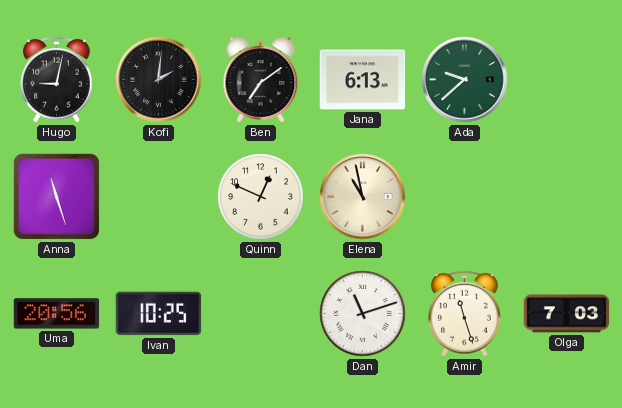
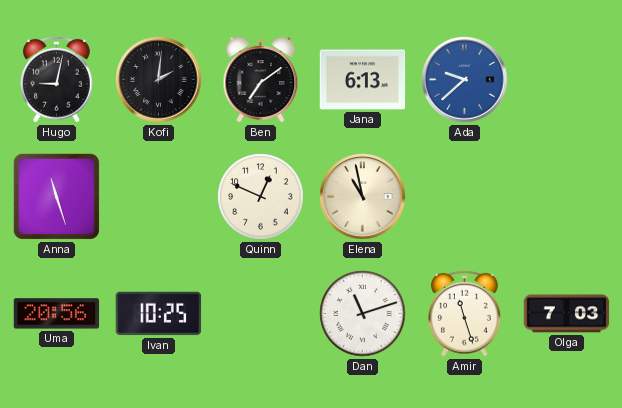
Ada dial: green -> blue (465, 80)
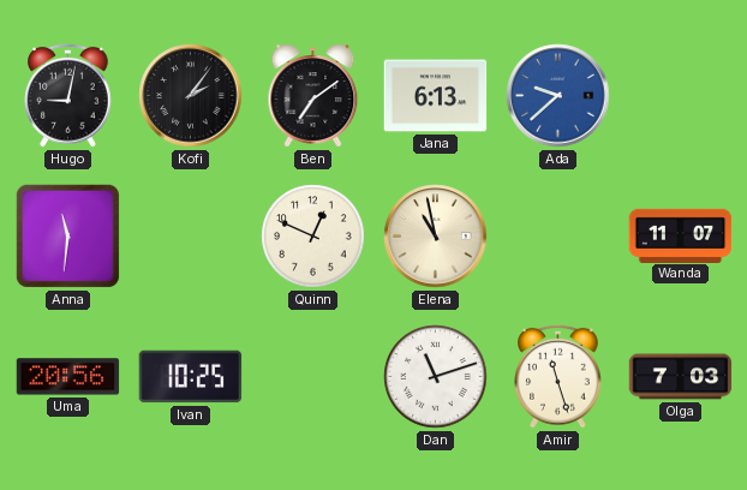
Kofi: 2:01 -> 2:06 (191, 96)
Anna: 11:27 -> 11:31 (67, 235)
Wanda: none -> 11:07 (681, 235)
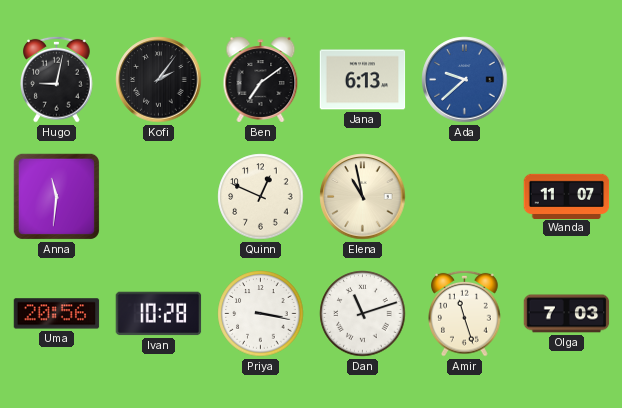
Ivan: 10:25 -> 10:28 (159, 314)
Priya: none -> 3:17 (261, 314)
